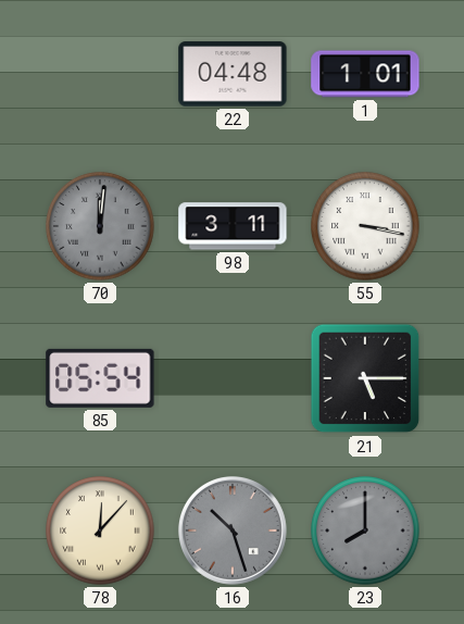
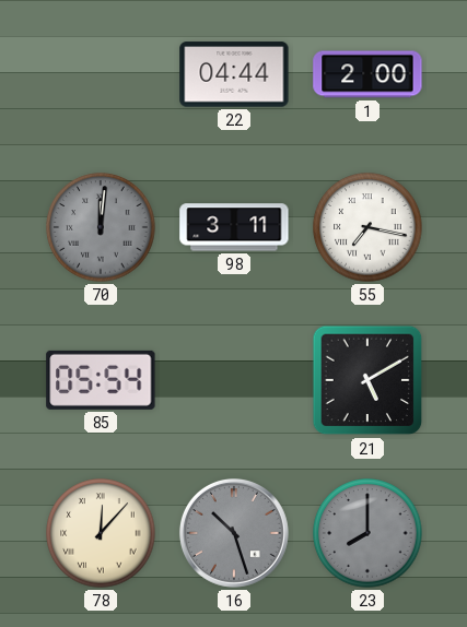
22: 04:48 -> 04:44 (234, 74)
1: 1:01 -> 2:00 (367, 74)
55: 3:17 -> 7:17 (367, 227)
21: 5:15 -> 5:10 (367, 380)
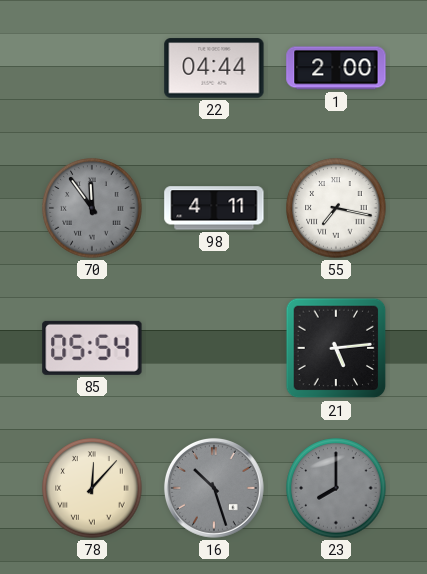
70: 12:01 -> 11:54 (92, 208)
98: 3:11 -> 4:11 (214, 208)
21: 5:10 -> 5:14 (336, 348)
